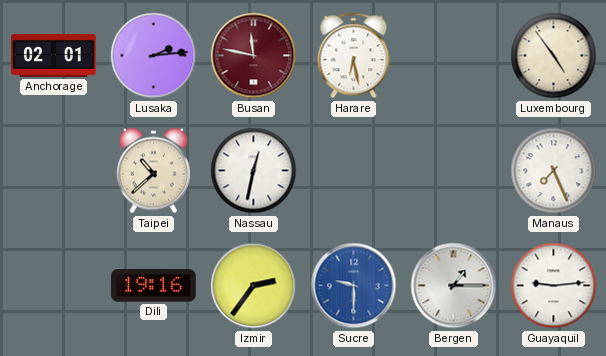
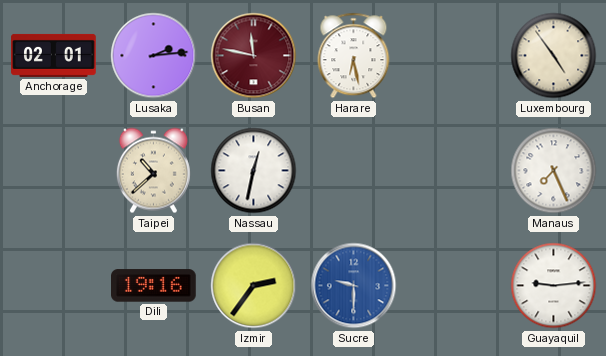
Bergen: 1:15 -> none (454, 286)
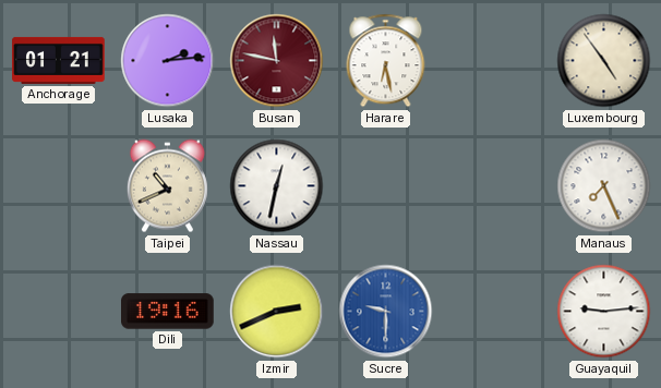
Anchorage: 02:01 -> 01:21 (59, 60)
Taipei: 10:38 -> 10:41 (167, 186)
Izmir: 2:36 -> 2:41 (277, 312)
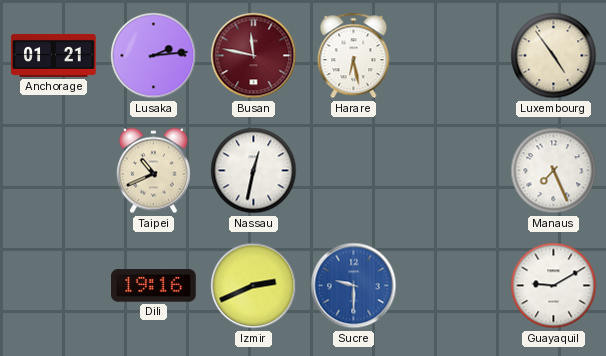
Guayaquil: 9:14 -> 9:10 (554, 286)
